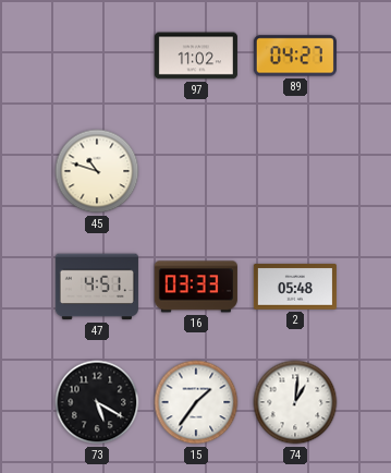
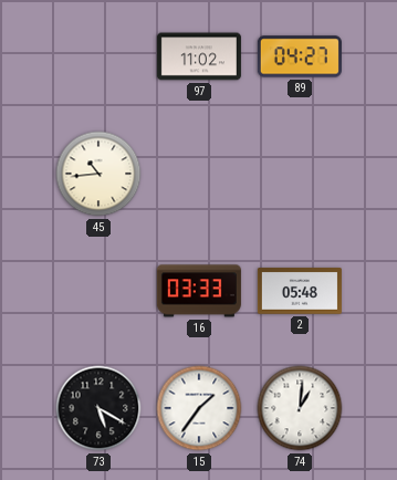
45: 10:48 -> 10:44 (98, 174)
47: 4:51 -> none (97, 287)
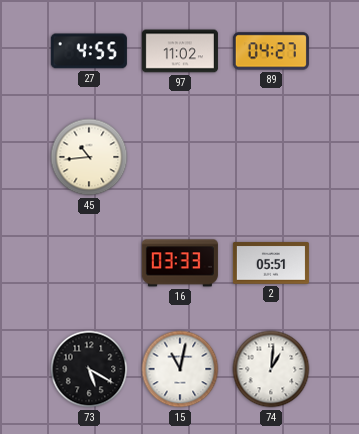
27: none -> 4:55 (89, 51)
2: 05:48 -> 05:51 (271, 263)
15: 1:36 -> 11:02 (180, 369)
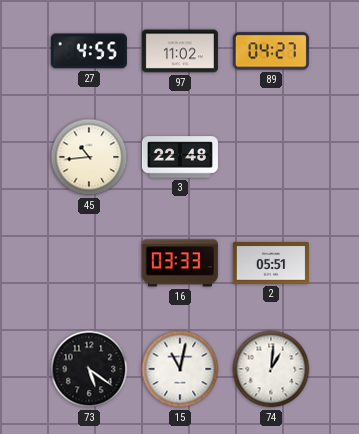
3: none -> 22:48 (180, 157)
73: 5:20 -> 5:21 (89, 369)
